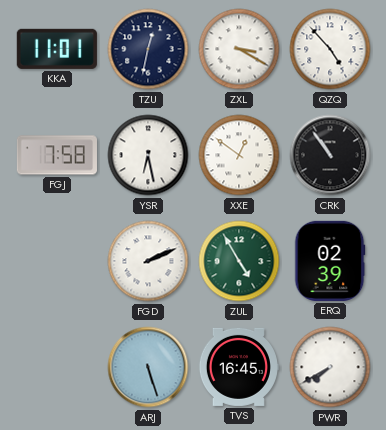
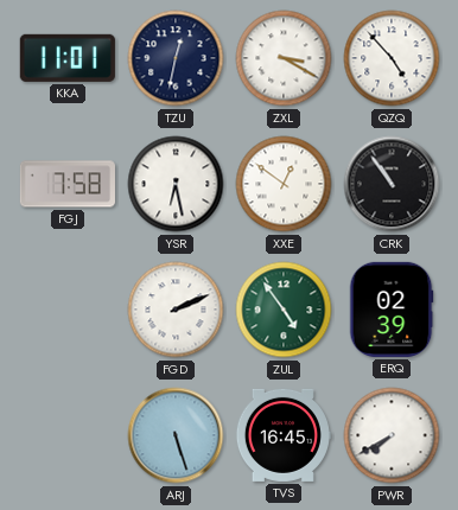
ZUL: 4:55 -> 4:54 (284, 310)
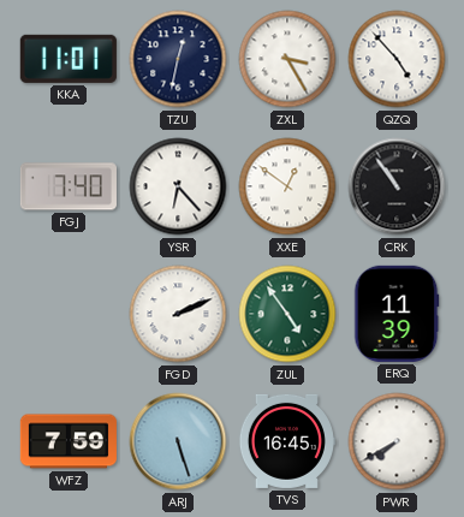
ZXL: 3:20 -> 3:25 (287, 59)
FGJ: 7:58 -> 7:40 (69, 186)
YSR: 6:28 -> 6:23 (178, 186)
ERQ: 02:39 -> 11:39 (397, 314)
WFZ: none -> 7:59 (67, 441)
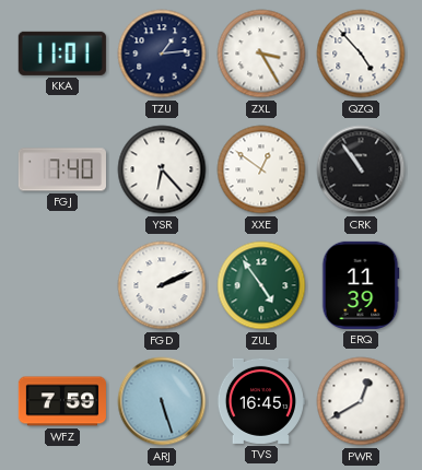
TZU: 12:32 -> 1:14 (162, 54)
PWR: 7:40 -> 12:40 (361, 401)
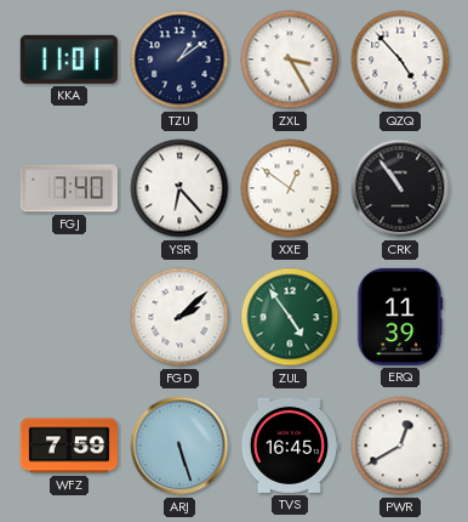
TZU: 1:14 -> 1:09 (179, 59)
FGD: 2:11 -> 2:08 (179, 317)
